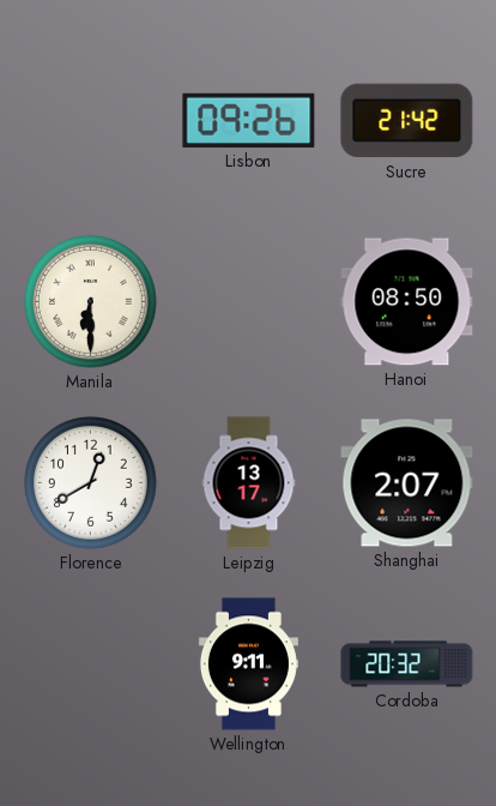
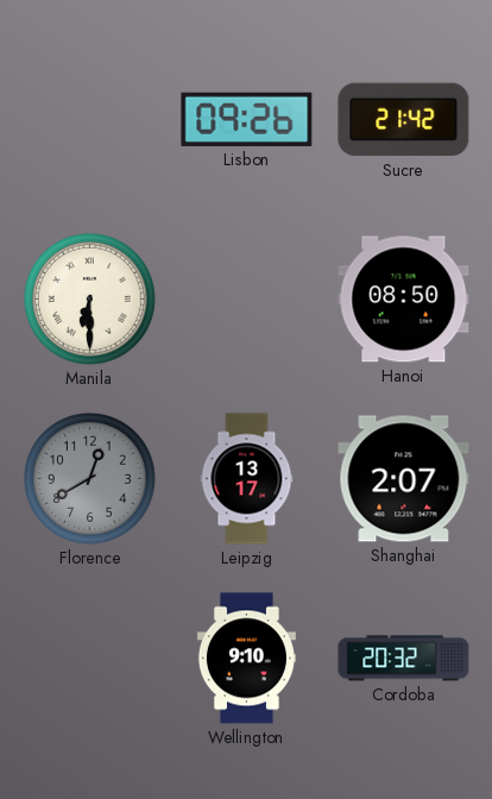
Florence dial: white -> grey (90, 479)
Wellington: 9:11 -> 9:10 (246, 659)
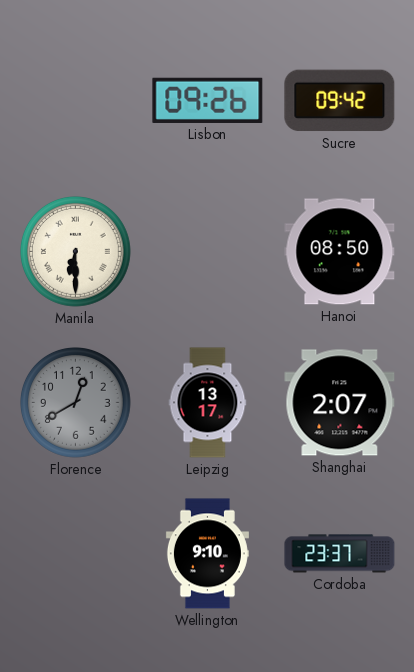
Sucre: 21:42 -> 09:42 (340, 101)
Cordoba: 20:32 -> 23:37 (340, 554)
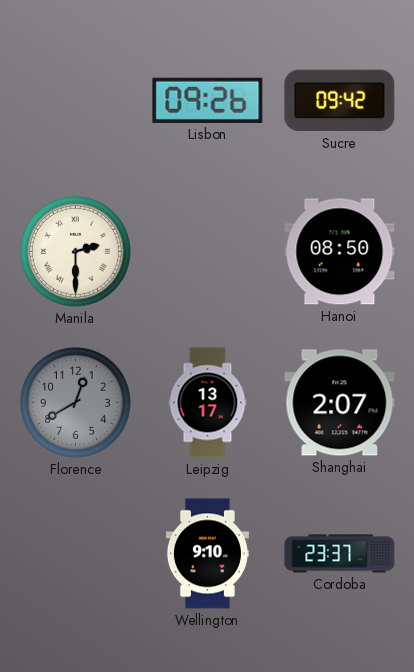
Manila: 6:30 -> 2:30 (76, 252)
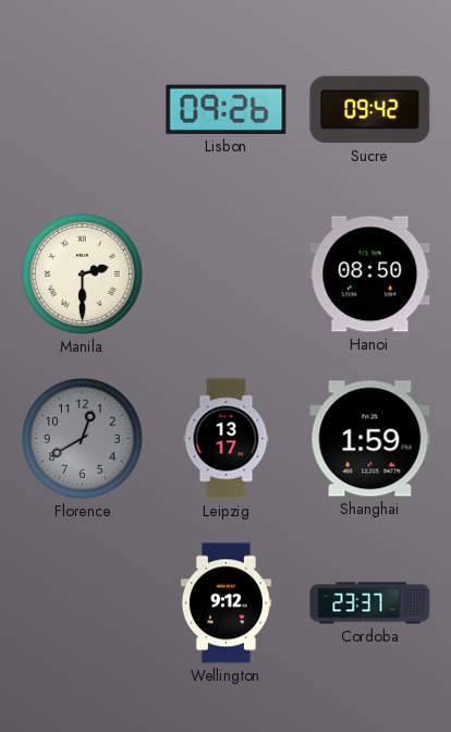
Shanghai: 2:07 -> 1:59 (370, 439)
Wellington: 9:10 -> 9:12 (225, 603)
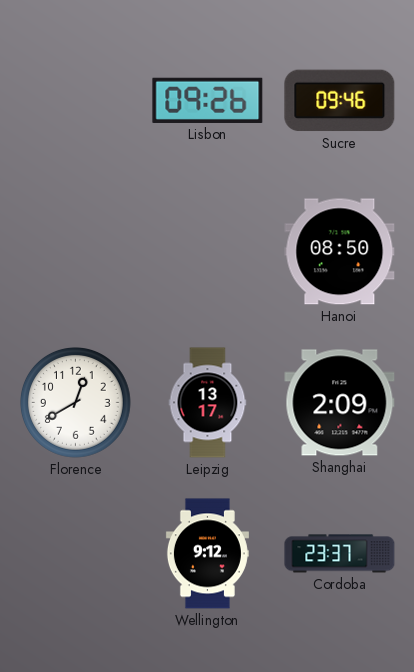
Sucre: 09:42 -> 09:46 (340, 101)
Manila: 2:30 -> none (83, 274)
Florence dial: grey -> white (76, 403)
Shanghai: 1:59 -> 2:09 (340, 403)
